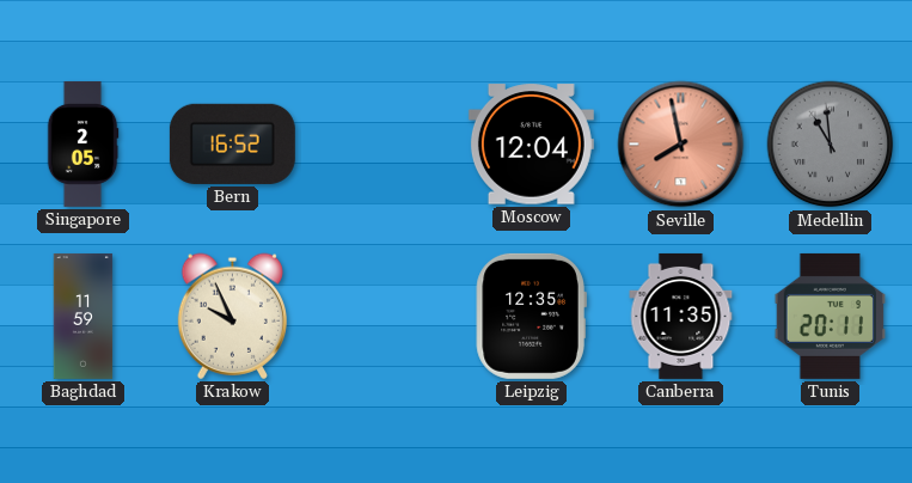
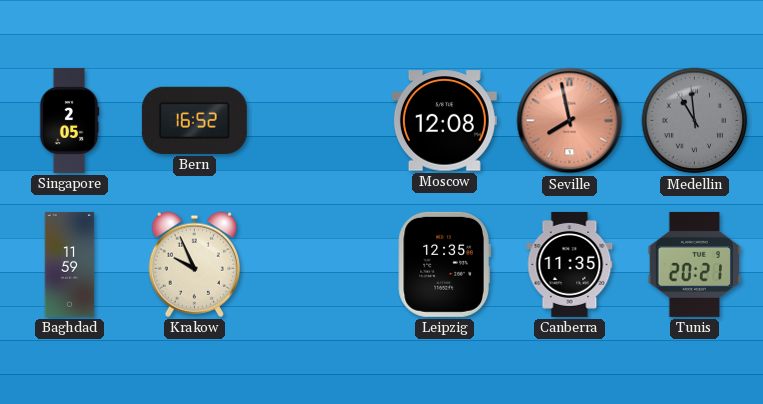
Moscow: 12:04 -> 12:08 (444, 121)
Tunis: 20:11 -> 20:21 (694, 264)
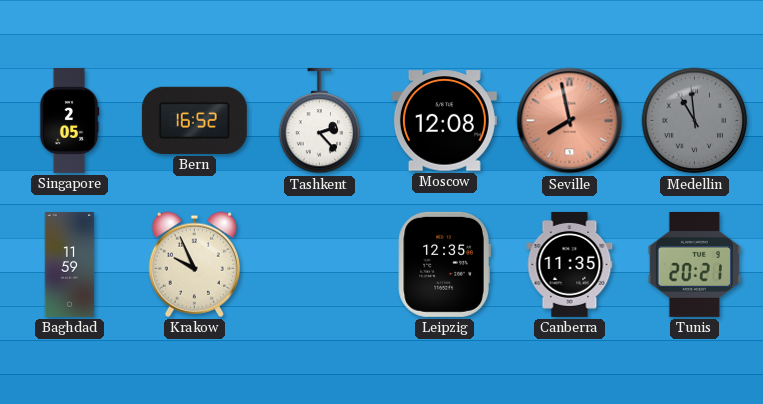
Tashkent: none -> 2:23 (320, 121)
